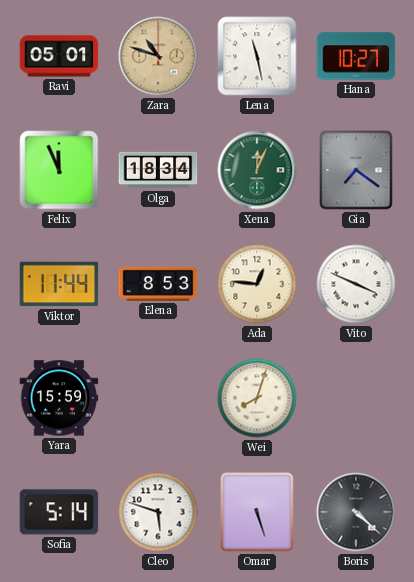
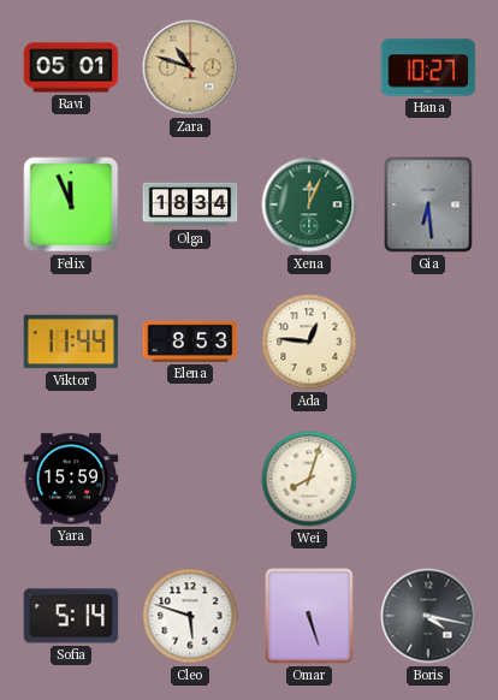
Lena: 11:28 -> none (257, 56)
Gia: 7:21 -> 6:29 (428, 204)
Vito: 3:49 -> none (356, 284)
Boris: 4:22 -> 4:17 (428, 616)
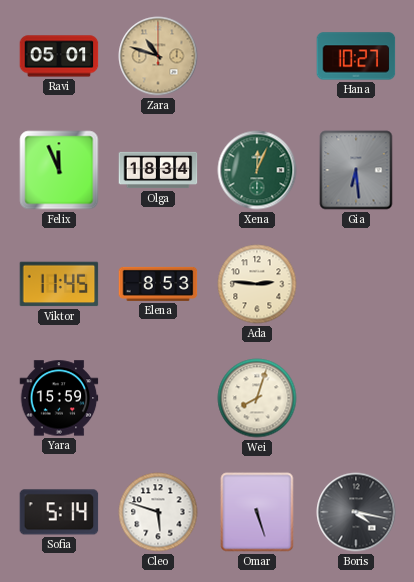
Viktor: 11:44 -> 11:45 (59, 284)
Ada: 12:46 -> 2:46 (257, 284)
